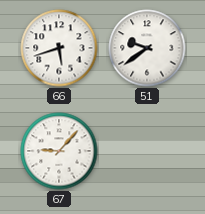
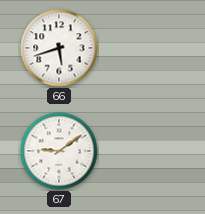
51: 9:39 -> none (147, 48)
67: 9:07 -> 9:09 (59, 151)
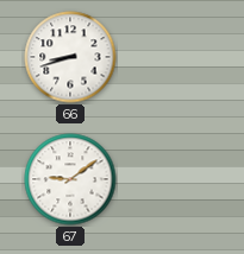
66: 5:42 -> 8:42 (70, 57)
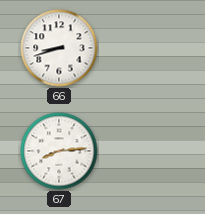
67: 9:09 -> 8:14 (59, 151)
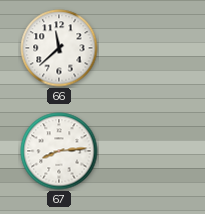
66: 8:42 -> 11:38 (59, 48)
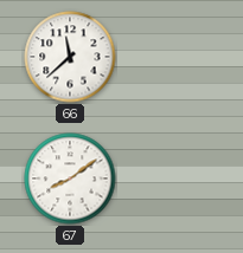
67: 8:14 -> 8:09 (70, 179)
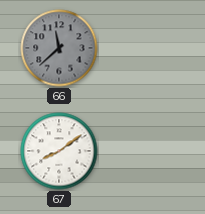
66 dial: white -> grey (59, 48)
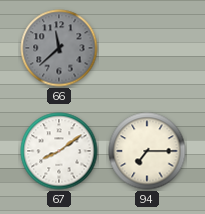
94: none -> 7:15 (147, 151)
